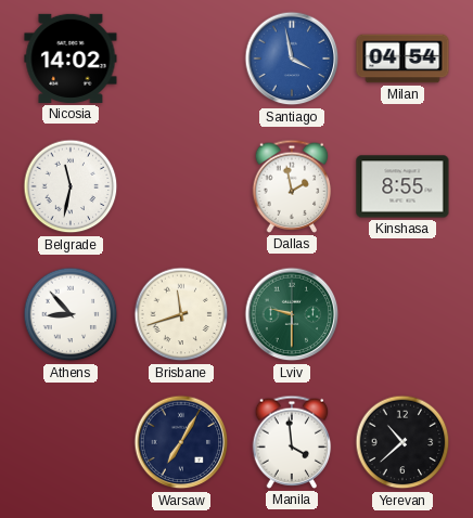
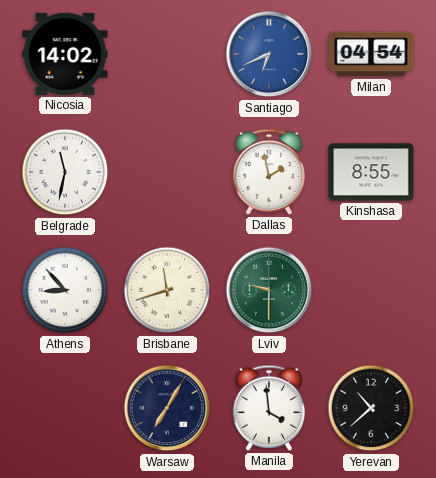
Santiago: 3:58 -> 6:41 (269, 54)
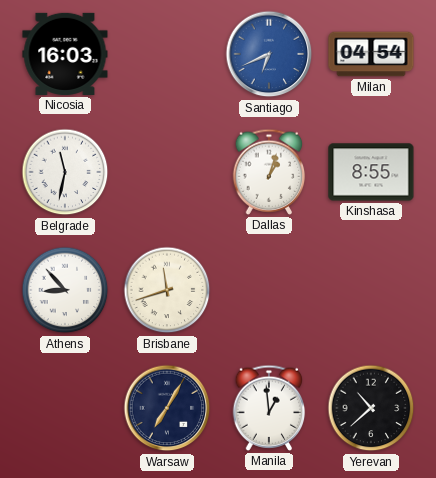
Nicosia: 14:02 -> 16:03 (65, 54)
Dallas: 1:58 -> 1:03 (269, 172)
Lviv: 9:30 -> none (269, 290)
Manila: 3:59 -> 12:59 (269, 408)
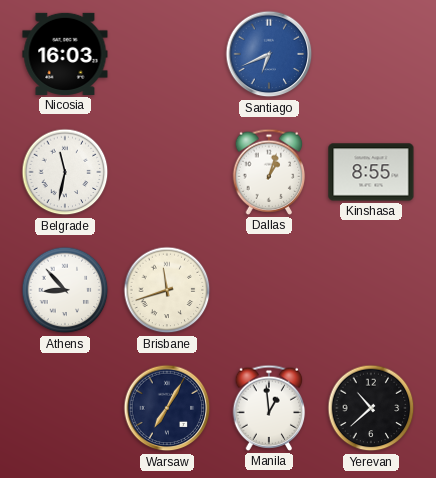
Milan: 04:54 -> none (371, 54)
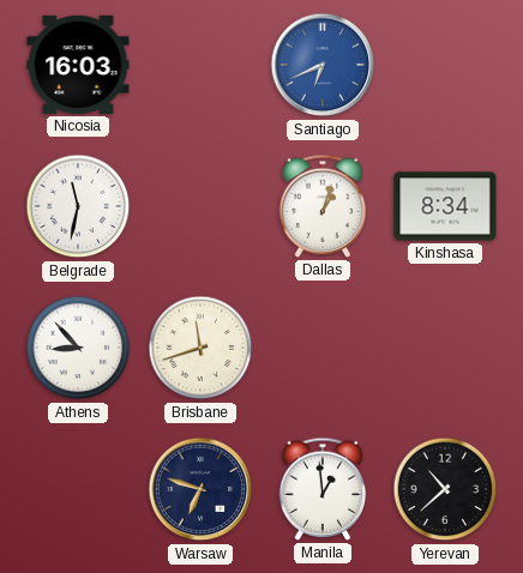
Kinshasa: 8:55 -> 8:34 (445, 206)
Warsaw: 7:05 -> 6:48 (200, 489)
